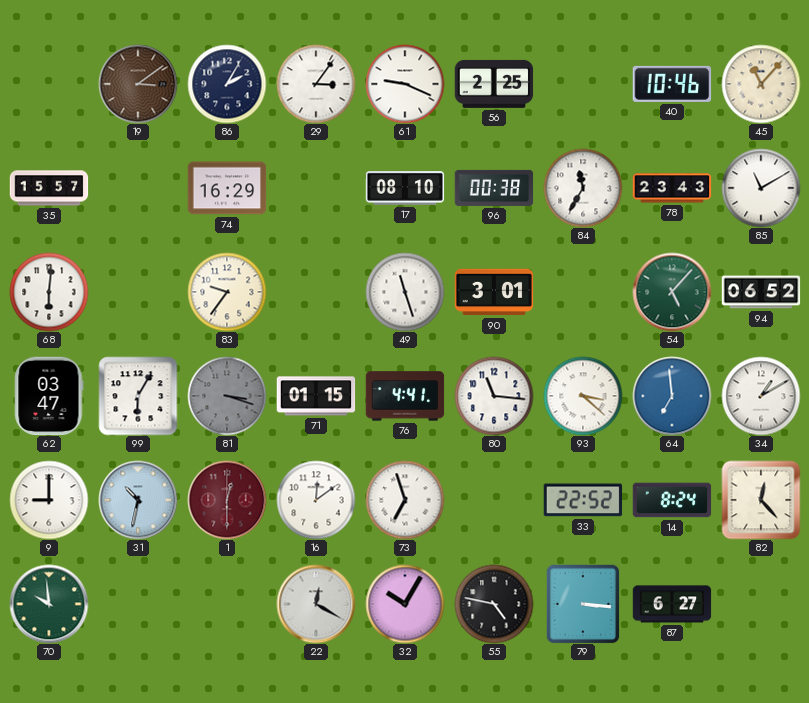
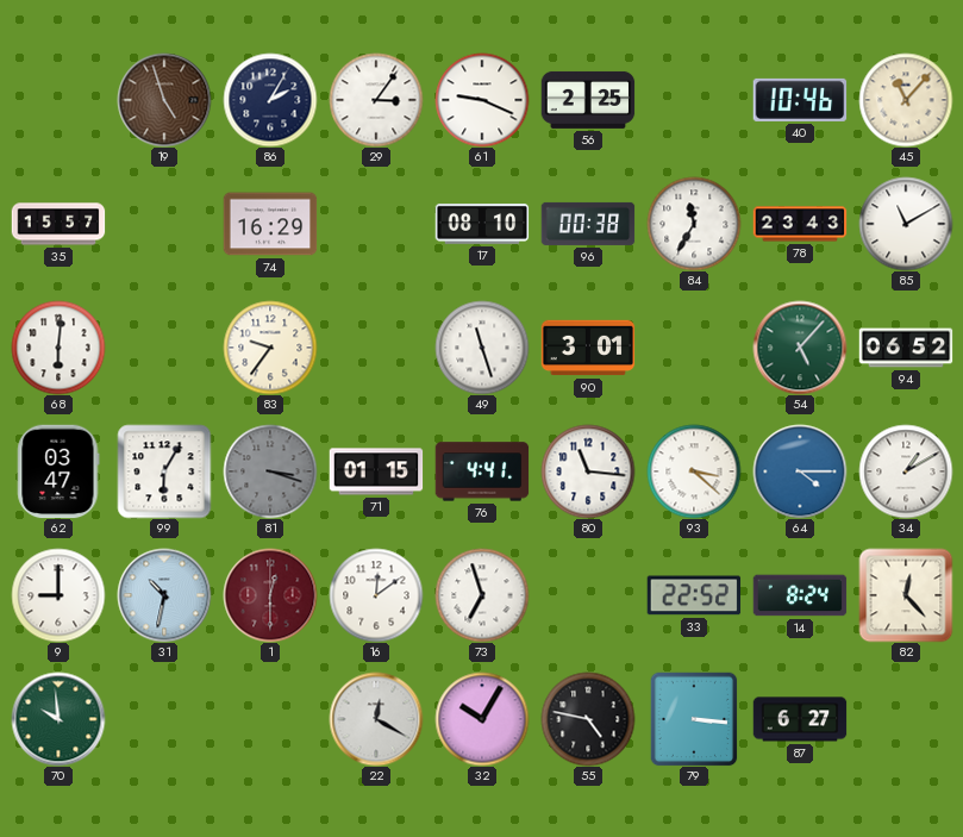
19: 3:09 -> 4:57 (164, 100)
64: 6:59 -> 4:15 (800, 471)
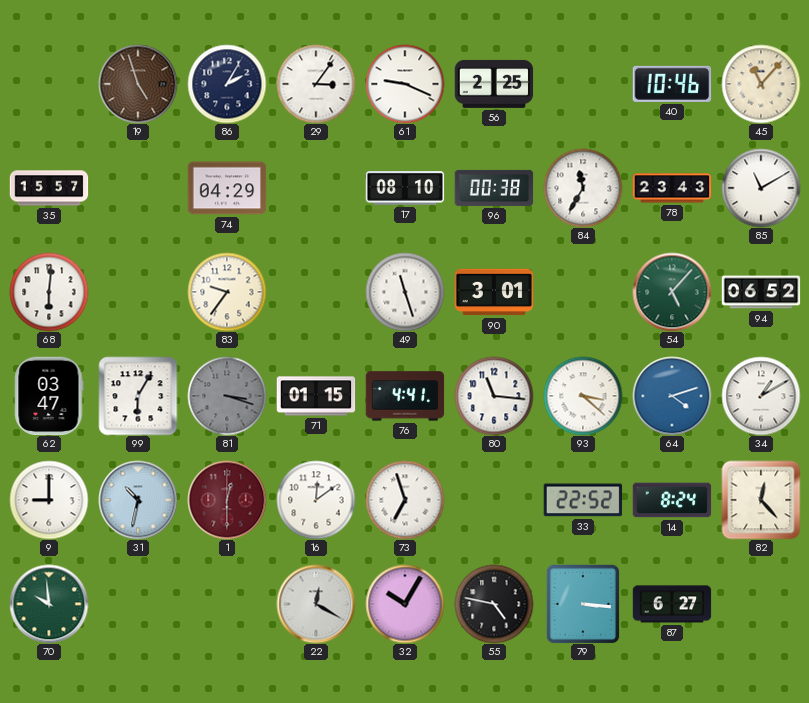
74: 16:29 -> 04:29 (227, 188)
64: 4:15 -> 4:12 (672, 396)
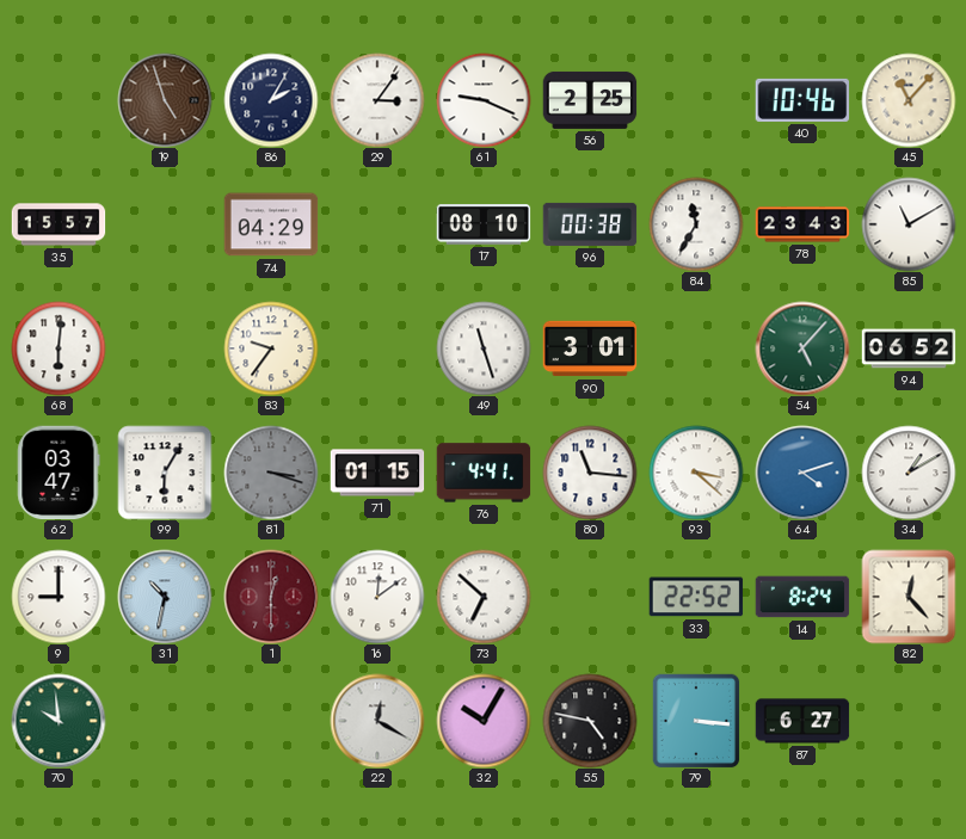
73: 6:57 -> 6:52 (484, 597)
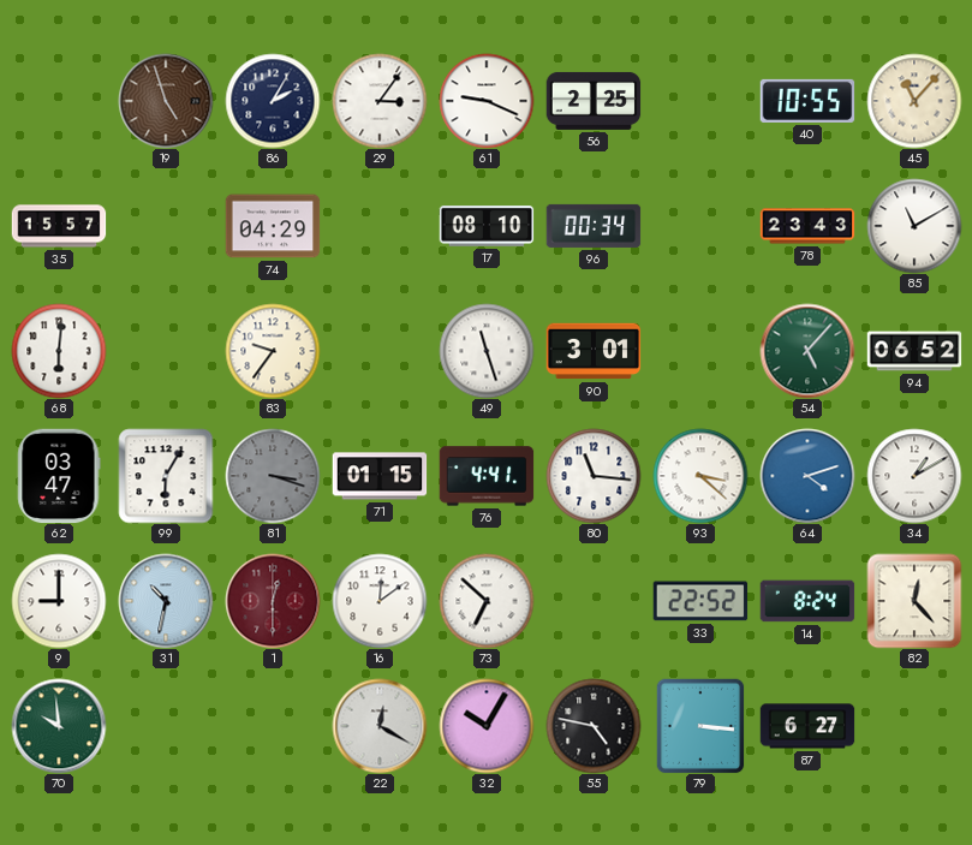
40: 10:46 -> 10:55 (807, 101)
96: 00:38 -> 00:34 (594, 226)
84: 11:35 -> none (696, 224)
